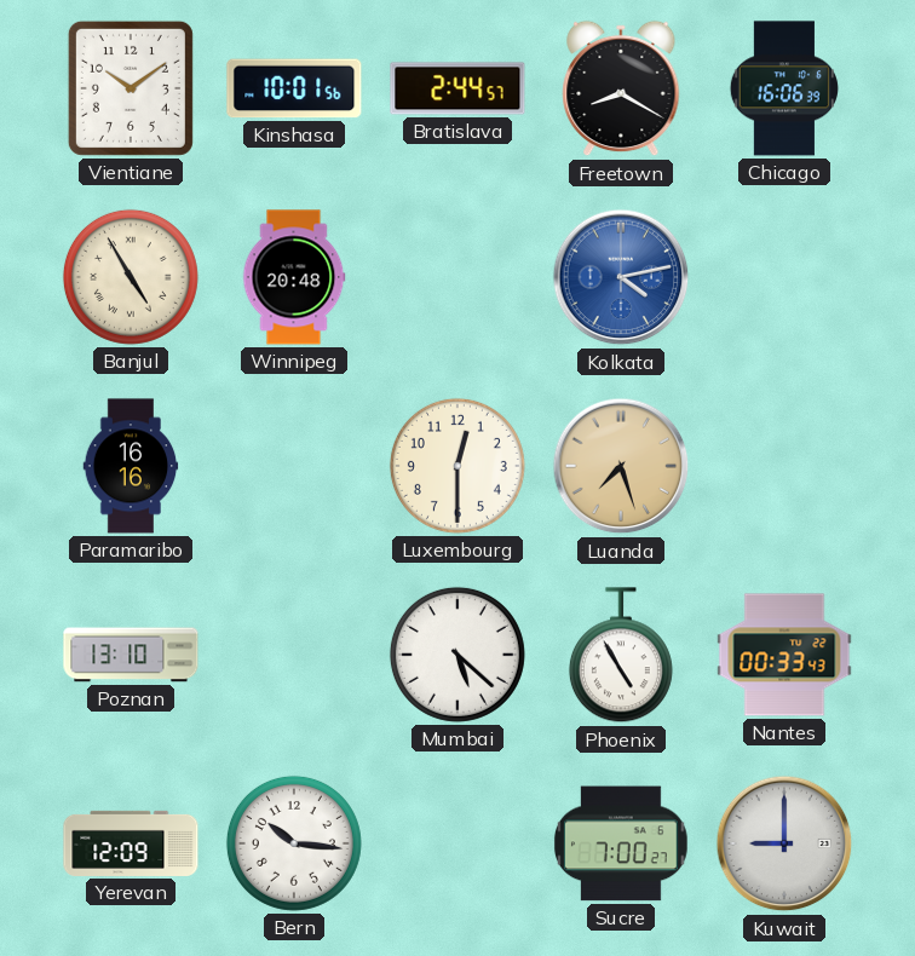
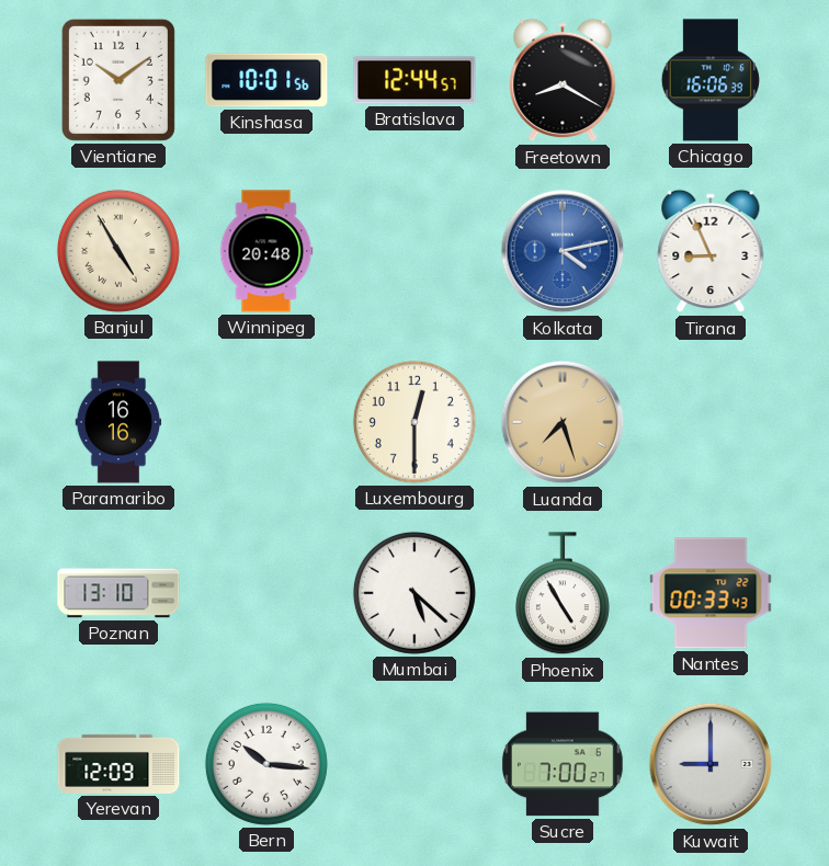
Bratislava: 2:44 -> 12:44 (414, 80)
Tirana: none -> 8:56 (711, 251)
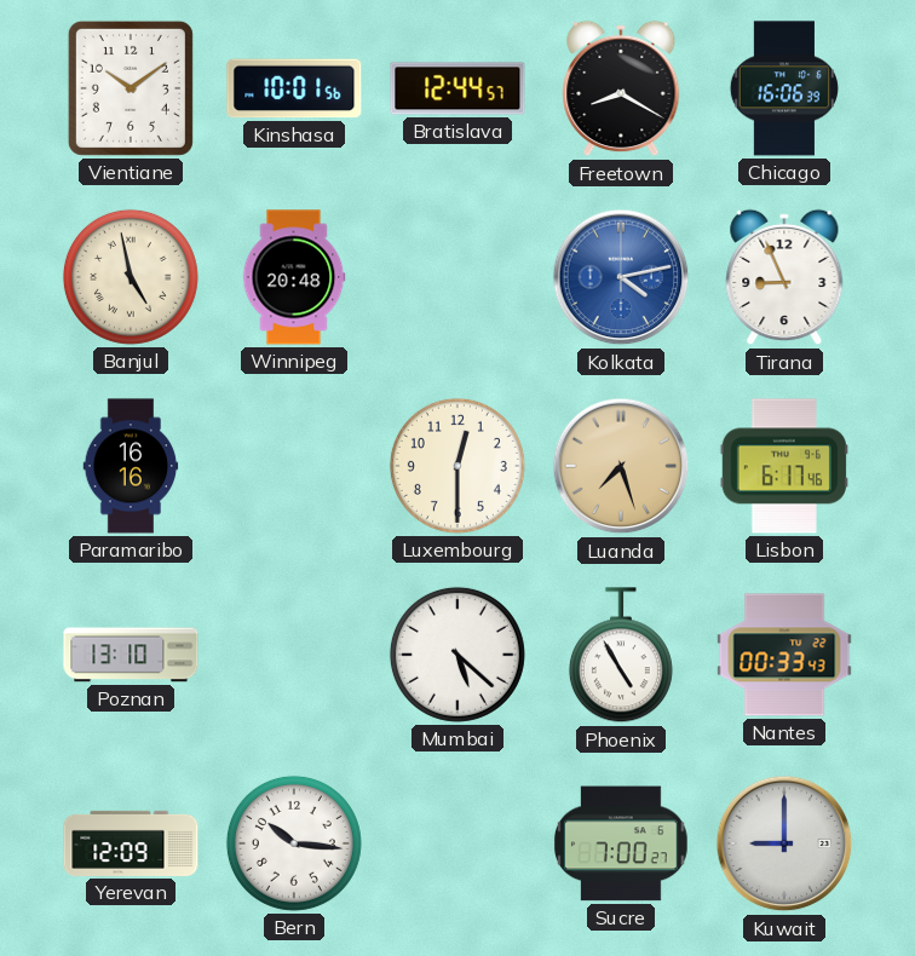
Banjul: 4:55 -> 4:58 (131, 277)
Lisbon: none -> 6:17 (784, 466)
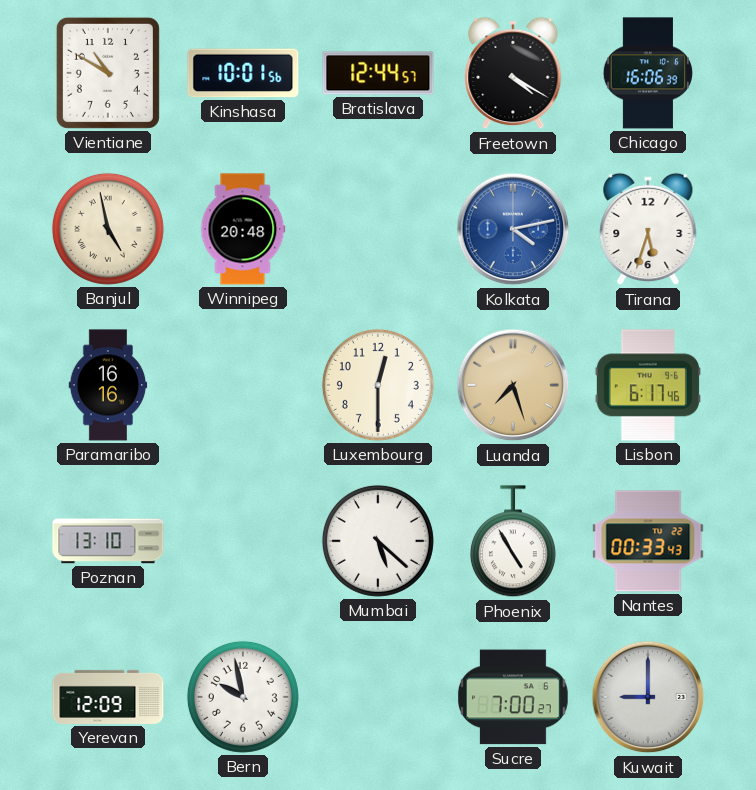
Vientiane: 10:09 -> 10:50 (108, 73)
Freetown: 8:20 -> 4:20 (513, 73)
Tirana: 8:56 -> 5:33 (648, 229)
Bern: 10:16 -> 9:58 (243, 697)
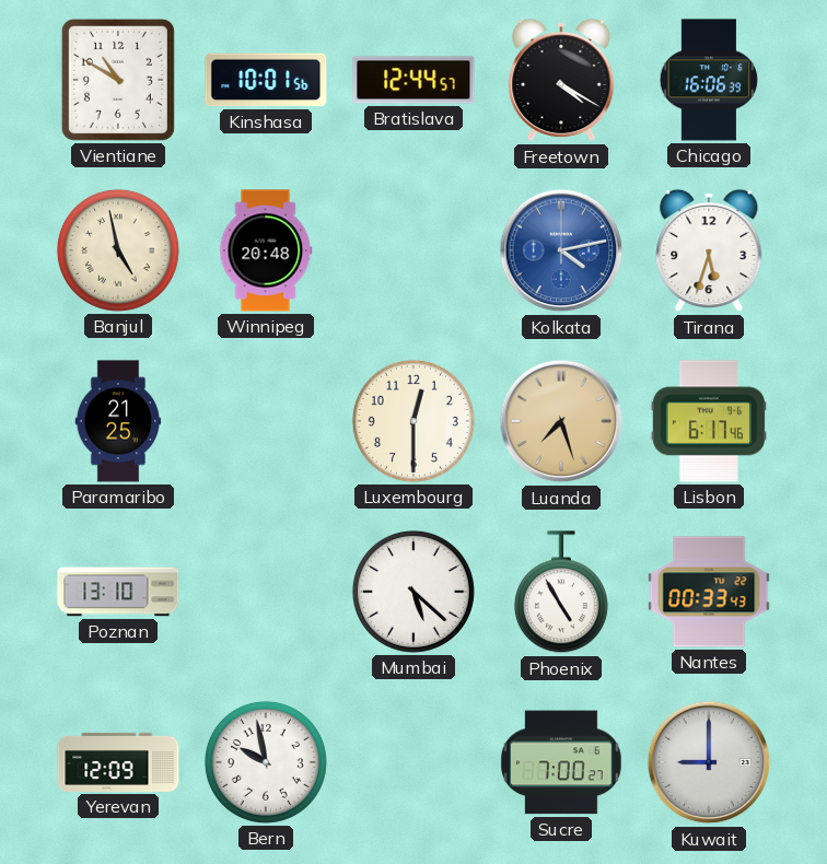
Paramaribo: 16:16 -> 21:25 (118, 421)
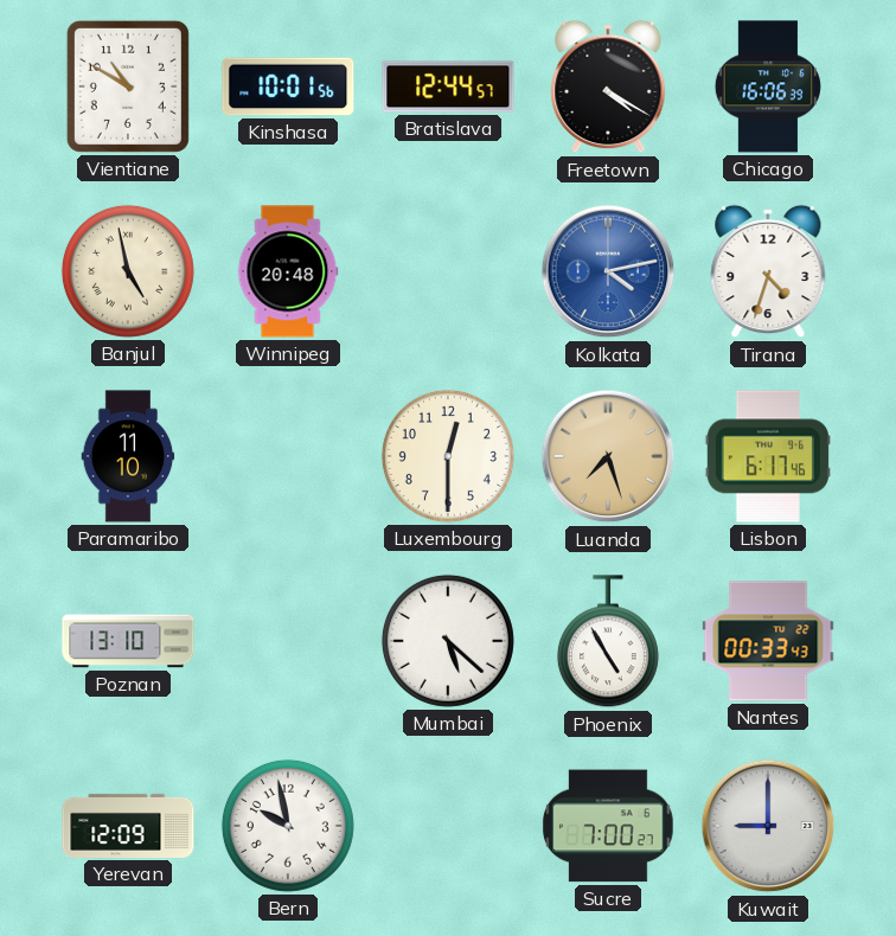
Tirana: 5:33 -> 4:33 (768, 271)
Paramaribo: 21:25 -> 11:10 (128, 456)
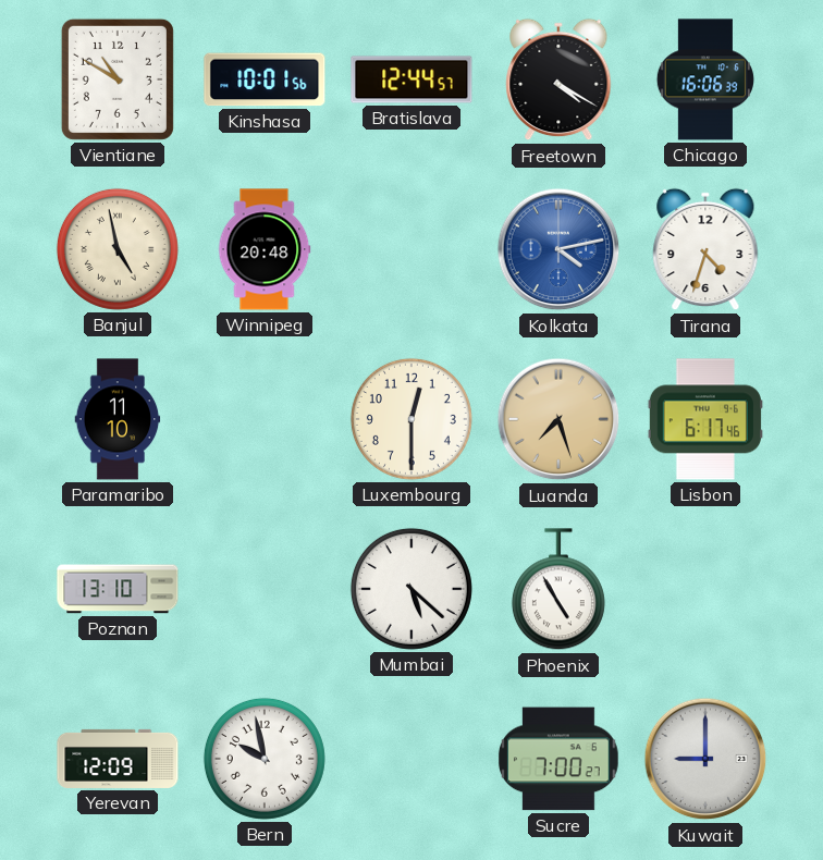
Nantes: 00:33 -> none (768, 641)
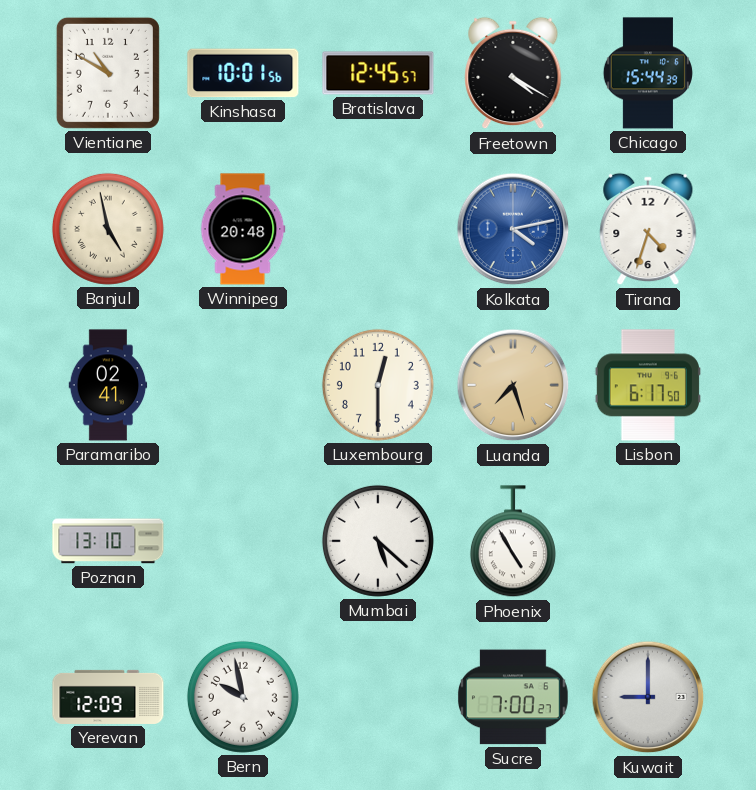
Bratislava: 12:44 -> 12:45 (378, 73)
Chicago: 16:06 -> 15:44 (648, 73)
Paramaribo: 11:10 -> 02:41 (108, 385)
Lisbon: 6:17:46 -> 6:17:50 (648, 385)
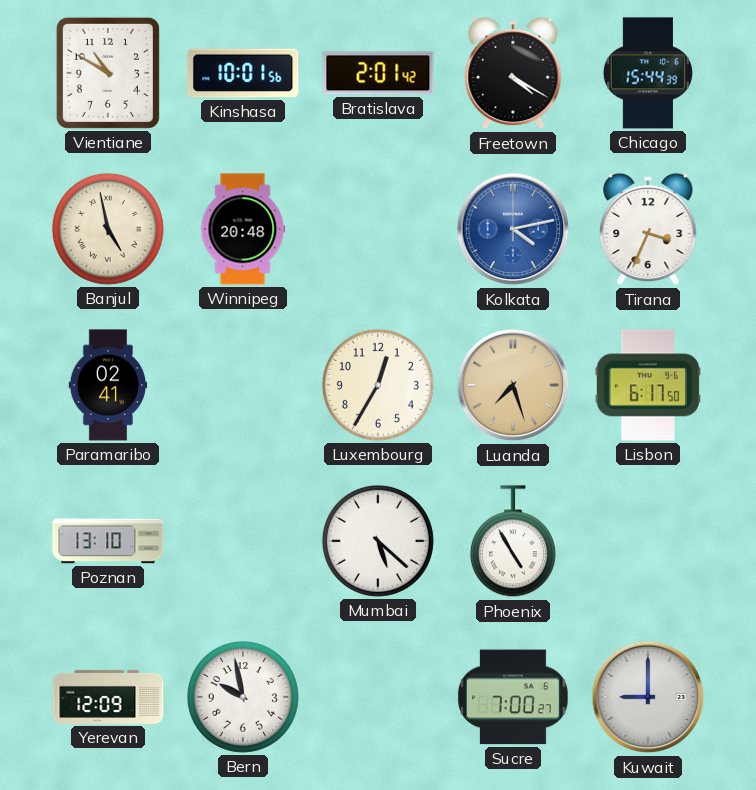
Bratislava: 12:45 -> 2:01 (378, 73)
Tirana: 4:33 -> 3:34 (648, 229)
Luxembourg: 12:30 -> 12:35 (378, 385)
